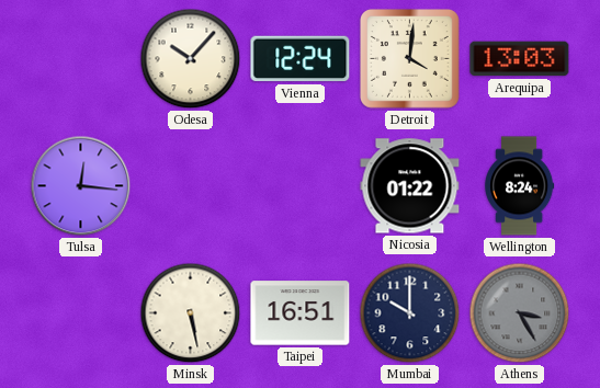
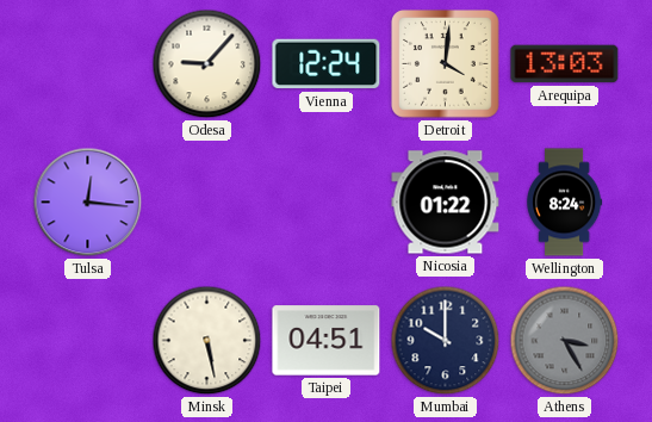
Odesa: 10:07 -> 9:07 (207, 64)
Taipei: 16:51 -> 04:51 (327, 341)
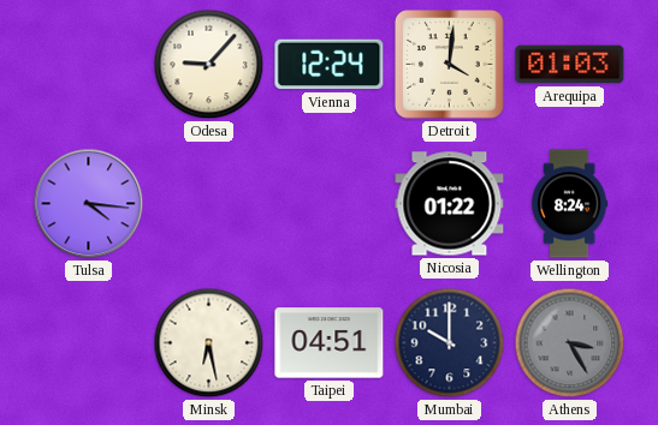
Arequipa: 13:03 -> 01:03 (570, 65)
Tulsa: 12:16 -> 4:16 (89, 204)
Minsk: 5:28 -> 6:28 (209, 343)
